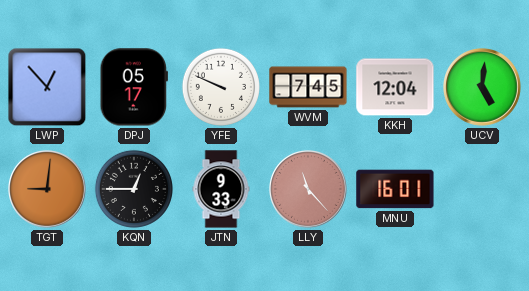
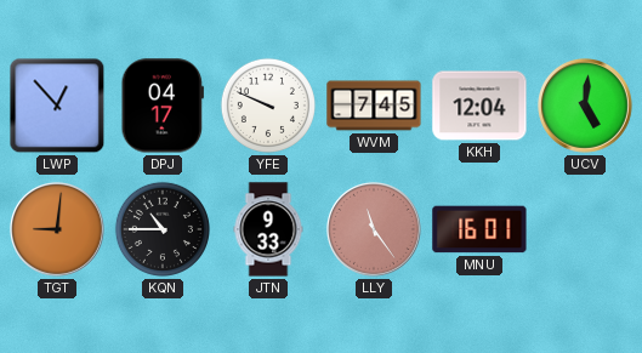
DPJ: 05:17 -> 04:17 (161, 106)
KQN: 12:45 -> 10:45 (163, 229)
LLY: 11:23 -> 11:24 (375, 230)
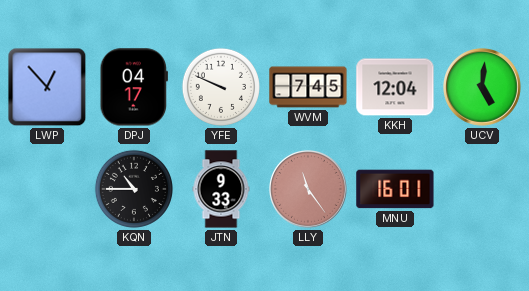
TGT: 9:01 -> none (58, 230)
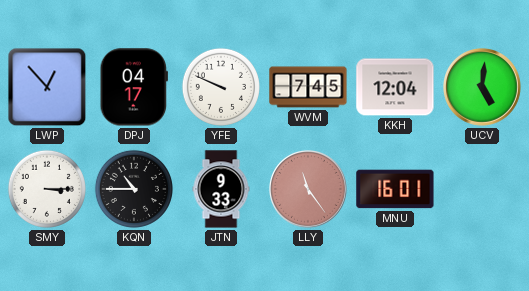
SMY: none -> 3:15 (47, 189)
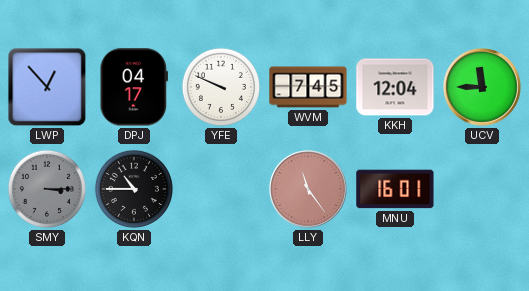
UCV: 5:01 -> 11:45 (483, 88)
SMY dial: white -> grey (47, 189)
JTN: 9:33 -> none (221, 189)
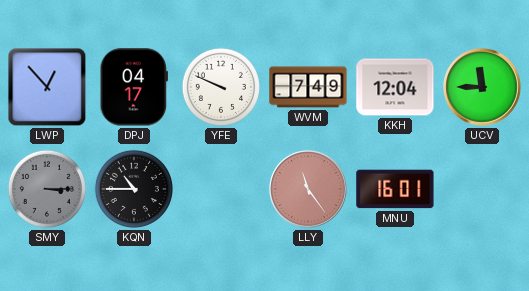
WVM: 7:45 -> 7:49 (308, 87)
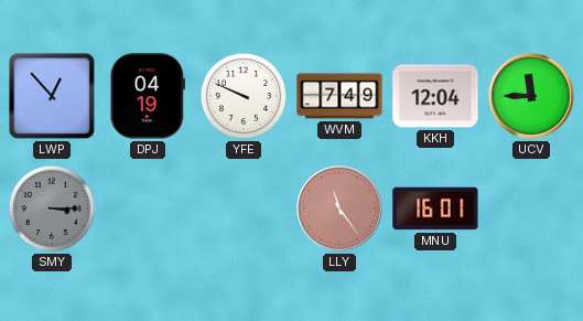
DPJ: 04:17 -> 04:19 (147, 96)
KQN: 10:45 -> none (134, 189)
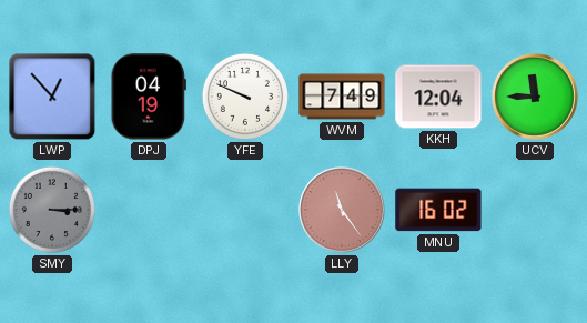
MNU: 16:01 -> 16:02 (438, 210)
